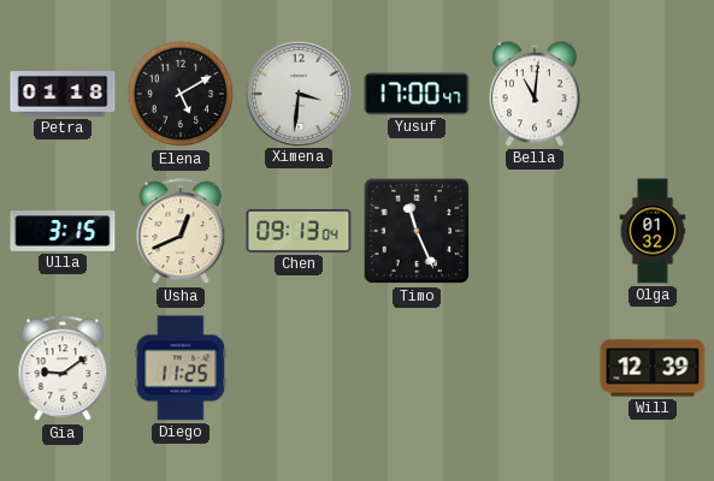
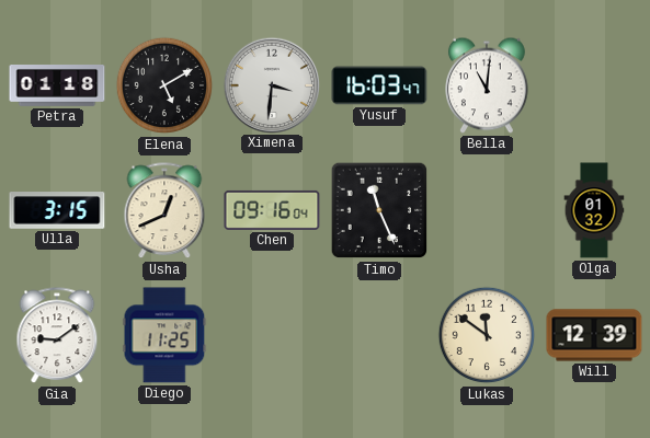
Yusuf: 17:00 -> 16:03 (379, 85)
Chen: 09:13 -> 09:16 (272, 210)
Lukas: none -> 11:51 (487, 335)
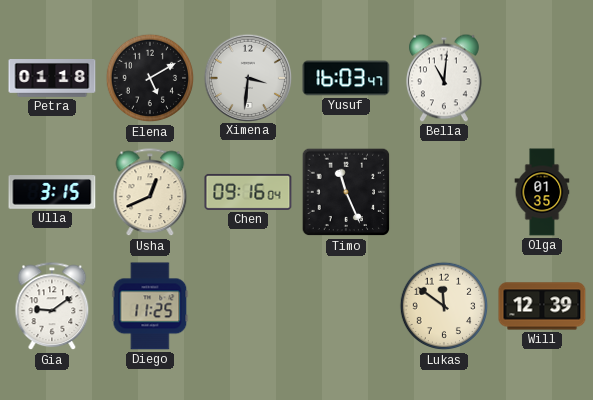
Olga: 01:32 -> 01:35 (542, 192)
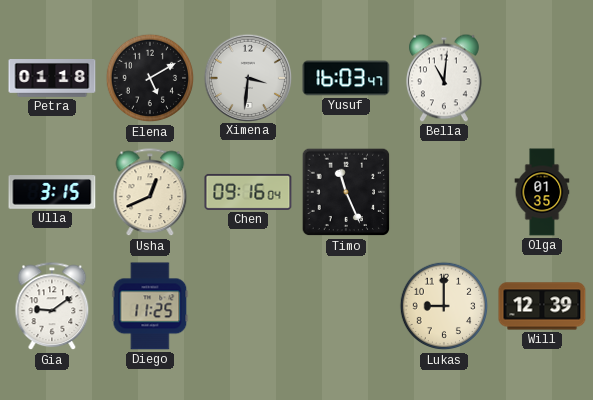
Lukas: 11:51 -> 9:00 (444, 306)
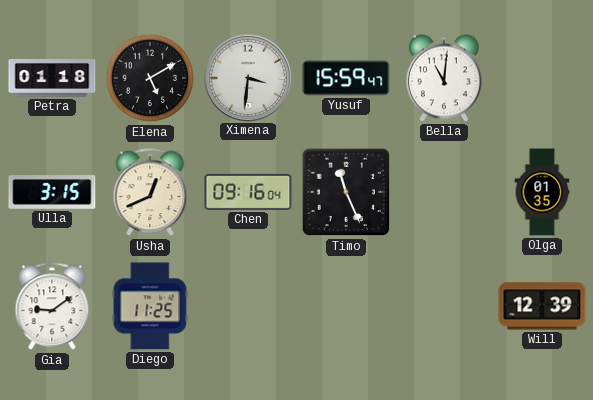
Yusuf: 16:03 -> 15:59 (346, 78)
Lukas: 9:00 -> none (444, 306)
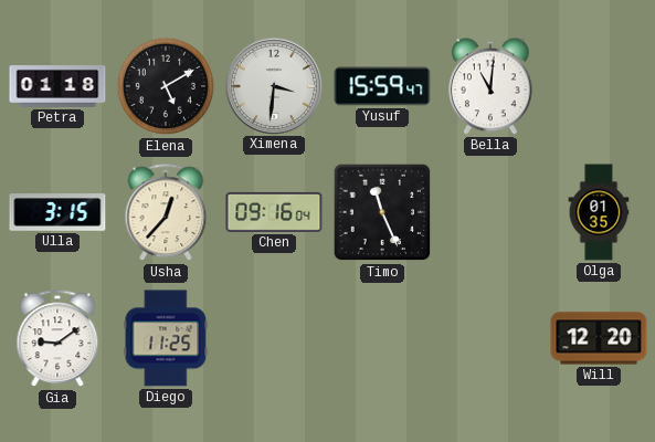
Usha: 12:41 -> 12:37 (166, 213)
Will: 12:39 -> 12:20 (599, 338)
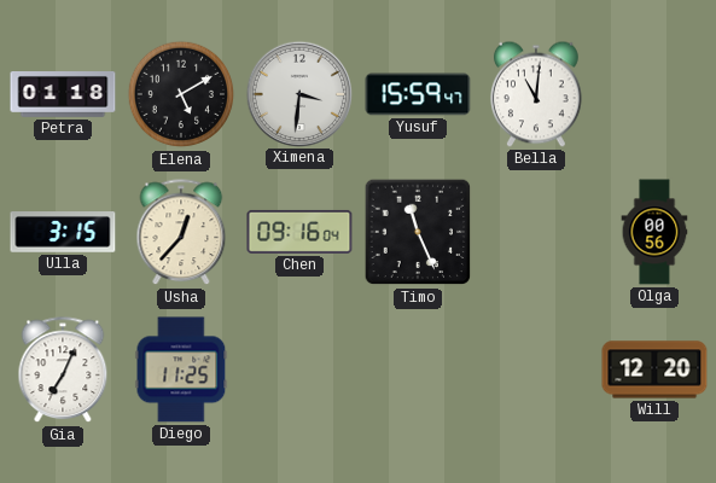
Olga: 01:35 -> 00:56 (654, 232)
Gia: 9:09 -> 7:04 (63, 371)
